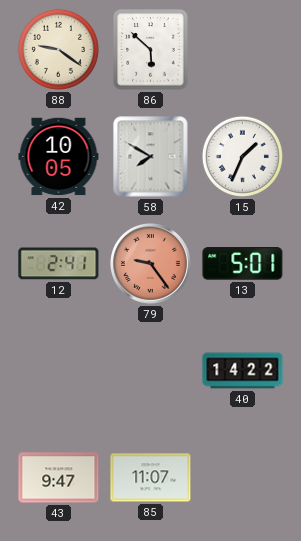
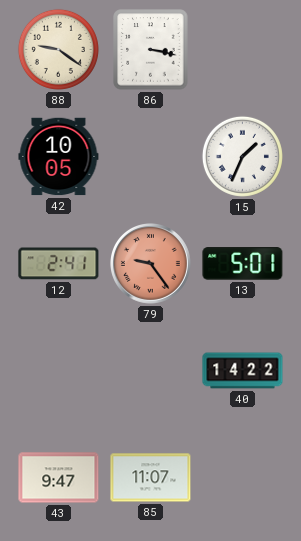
86: 5:52 -> 3:17 (151, 50)
58: 7:50 -> none (151, 157)
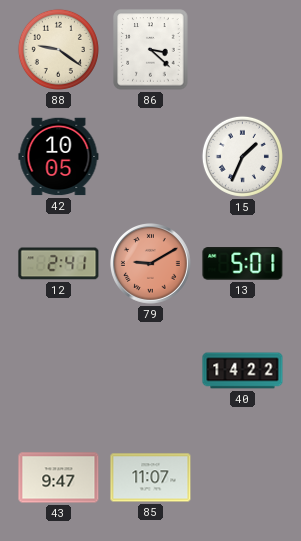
86: 3:17 -> 3:22 (151, 50)
79: 9:24 -> 9:10 (151, 264)
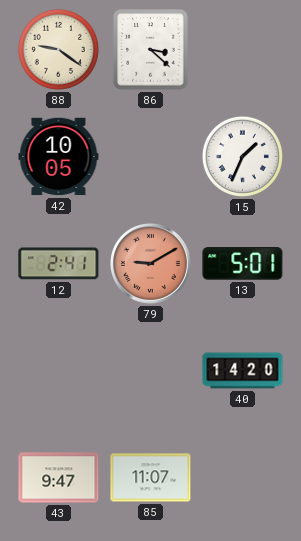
40: 14:22 -> 14:20 (243, 371)
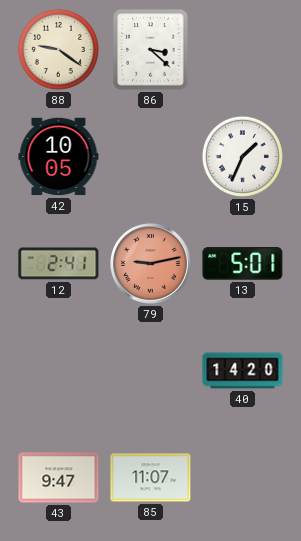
79: 9:10 -> 9:13 (151, 264)
